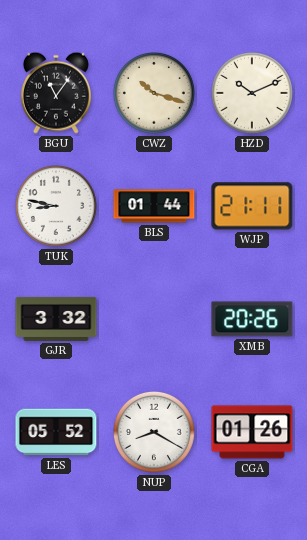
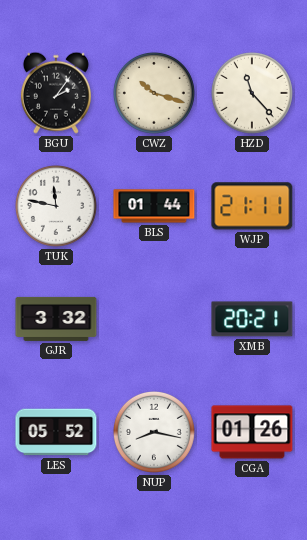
BGU: 11:06 -> 2:06 (56, 93)
HZD: 10:11 -> 11:23 (252, 93)
TUK: 8:47 -> 11:47 (56, 206)
XMB: 20:26 -> 20:21 (252, 319)
NUP: 8:20 -> 8:17 (154, 432)
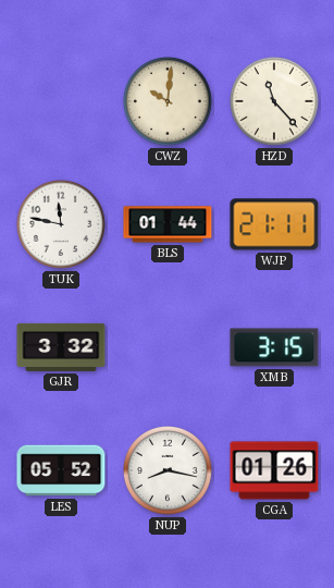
BGU: 2:06 -> none (56, 93)
CWZ: 10:18 -> 10:01 (168, 101)
XMB: 20:21 -> 3:15 (274, 347)
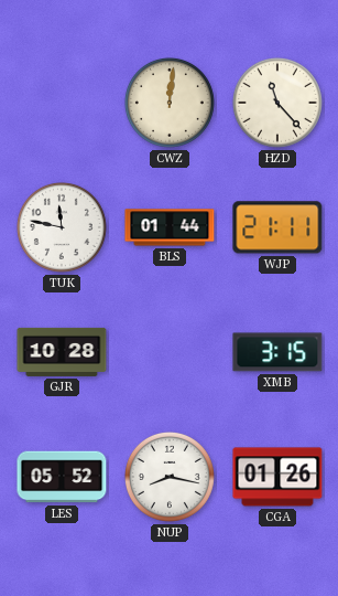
CWZ: 10:01 -> 12:01 (170, 103)
GJR: 3:32 -> 10:28 (62, 352)
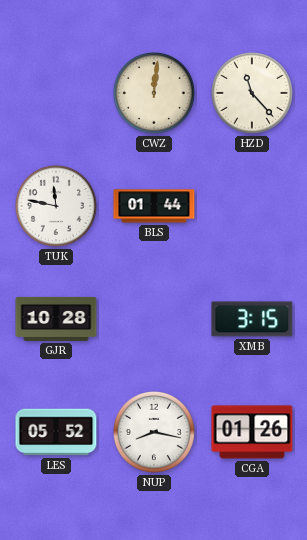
WJP: 21:11 -> none (277, 227)
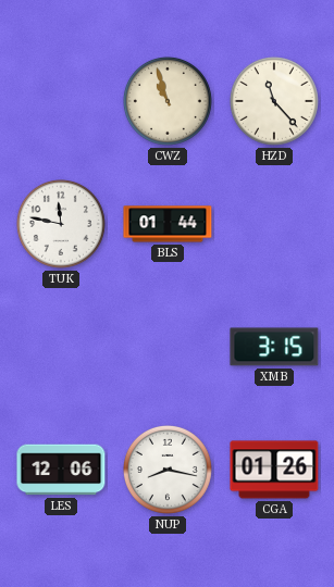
CWZ: 12:01 -> 10:57 (168, 101)
GJR: 10:28 -> none (56, 319)
LES: 05:52 -> 12:06 (61, 470)
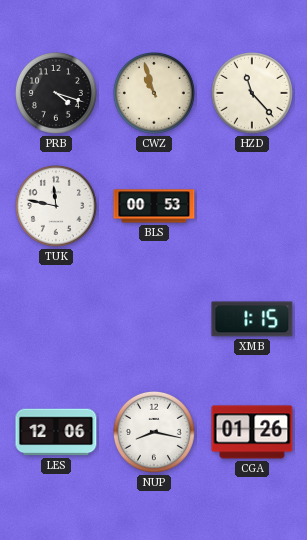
PRB: none -> 4:18 (56, 93)
BLS: 01:44 -> 00:53 (154, 206)
XMB: 3:15 -> 1:15 (252, 319)
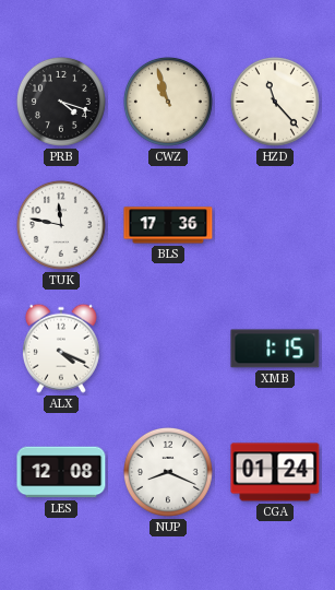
BLS: 00:53 -> 17:36 (168, 225)
ALX: none -> 4:19 (61, 349)
LES: 12:06 -> 12:08 (61, 472)
NUP: 8:17 -> 8:19 (168, 472)
CGA: 01:26 -> 01:24 (275, 472)
